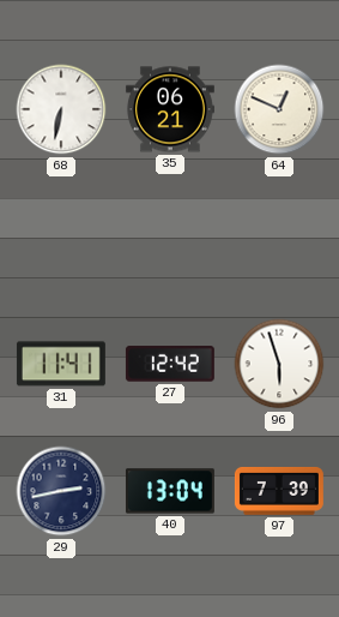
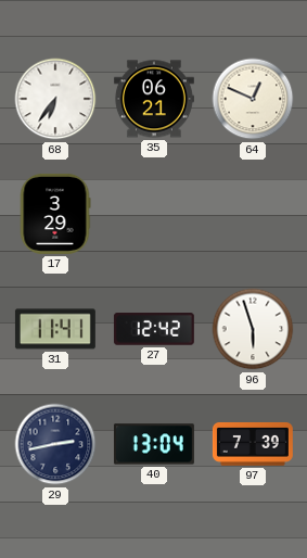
68: 6:32 -> 6:36 (55, 99)
17: none -> 3:29 (55, 214)
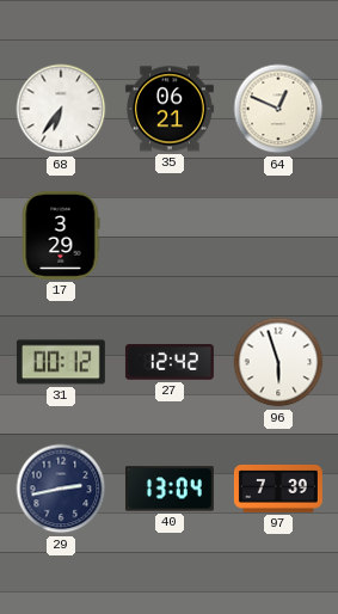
31: 11:41 -> 00:12 (61, 362)
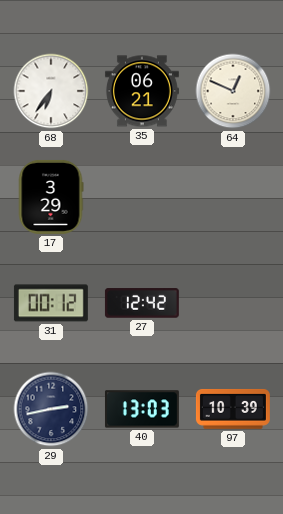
96: 5:57 -> none (278, 362)
40: 13:04 -> 13:03 (142, 409)
97: 7:39 -> 10:39 (233, 409)
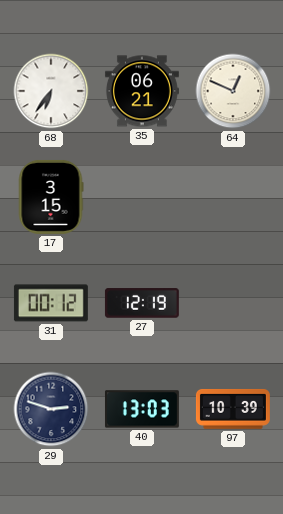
17: 3:29 -> 3:15 (51, 197)
27: 12:42 -> 12:19 (142, 303)
29: 2:43 -> 2:48 (51, 409)
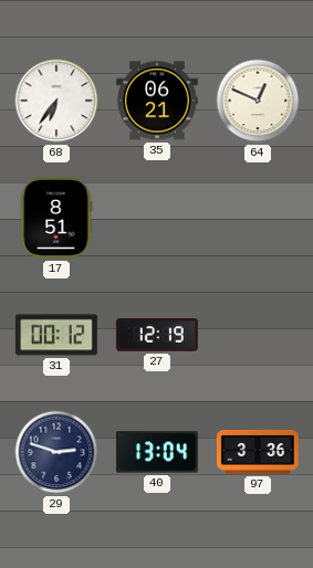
17: 3:15 -> 8:51 (56, 218)
40: 13:03 -> 13:04 (157, 452)
97: 10:39 -> 3:36 (258, 452)
